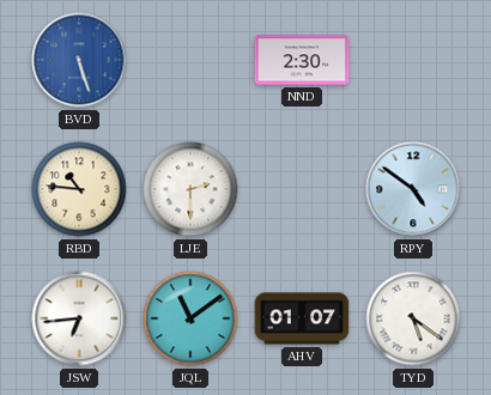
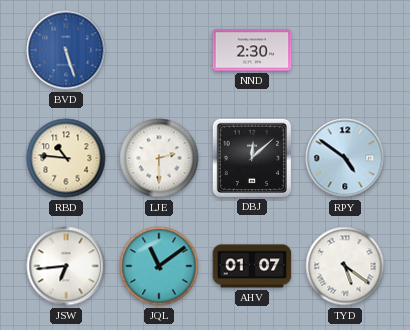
DBJ: none -> 12:08 (251, 157)
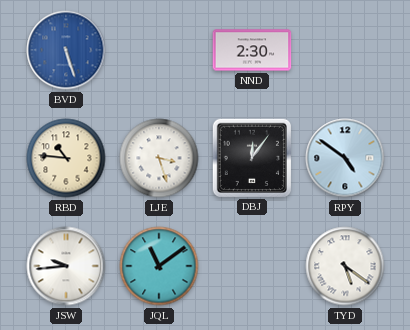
LJE: 2:30 -> 3:27 (159, 158)
DBJ: 12:08 -> 12:06 (251, 157)
JSW: 6:44 -> 9:44 (66, 266)
AHV: 01:07 -> none (252, 266)
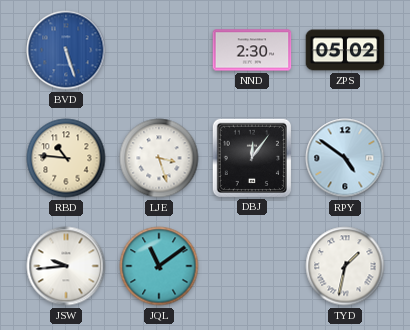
ZPS: none -> 05:02 (345, 50)
TYD: 5:21 -> 1:32 (345, 266)
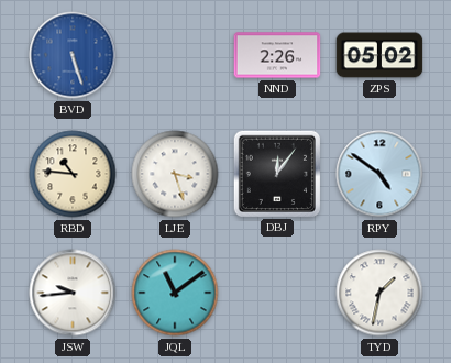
NND: 2:30 -> 2:26 (277, 55)
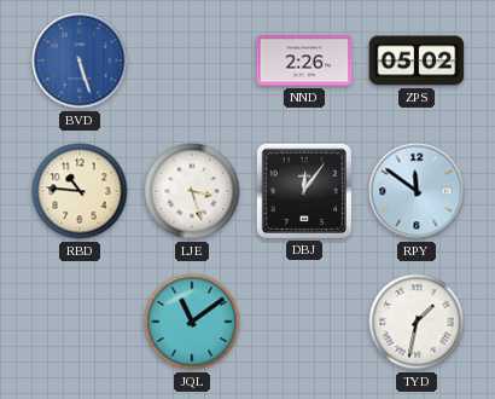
RPY: 4:51 -> 11:51 (417, 191)
JSW: 9:44 -> none (73, 293)
